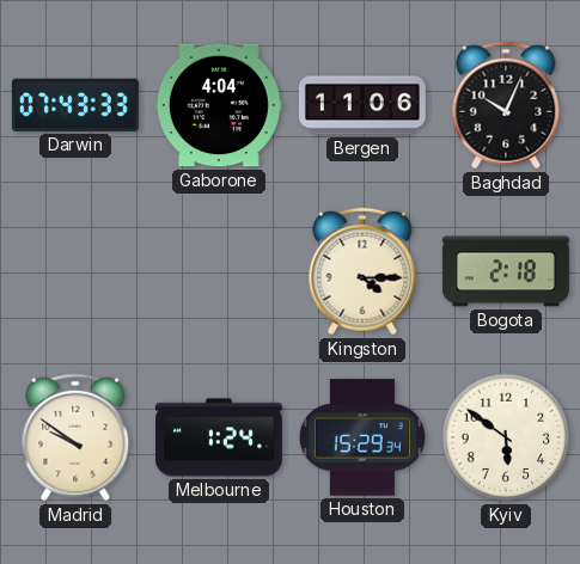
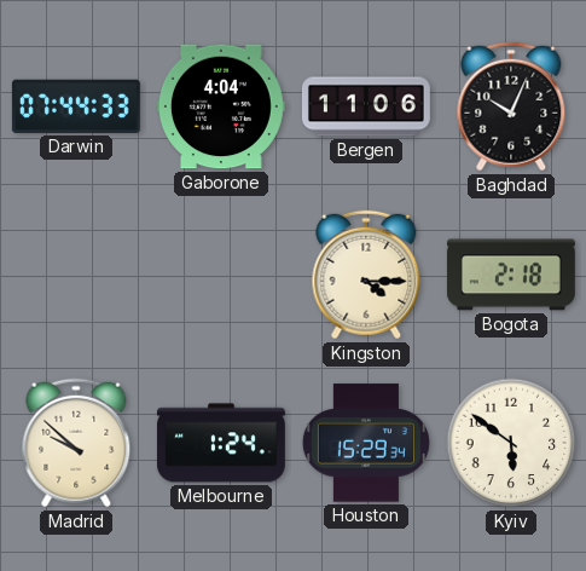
Darwin: 07:43 -> 07:44 (76, 106)
Madrid: 9:51 -> 9:52 (76, 443)
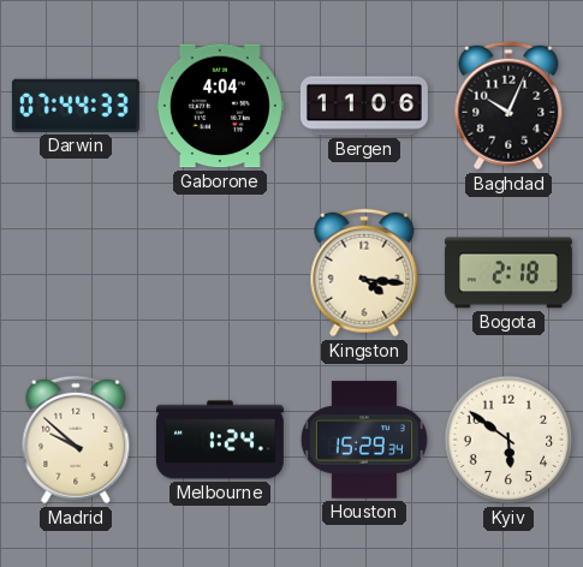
Kingston: 4:15 -> 4:16 (364, 273)
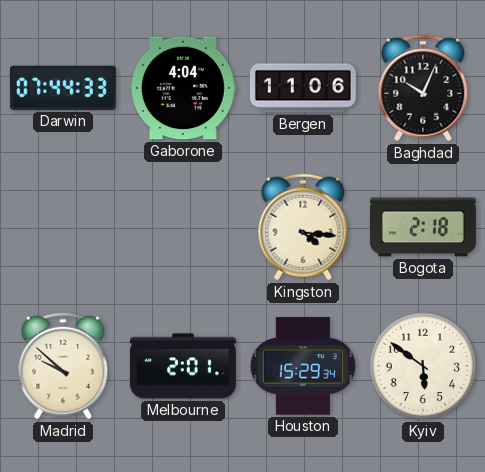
Melbourne: 1:24 -> 2:01 (183, 366)
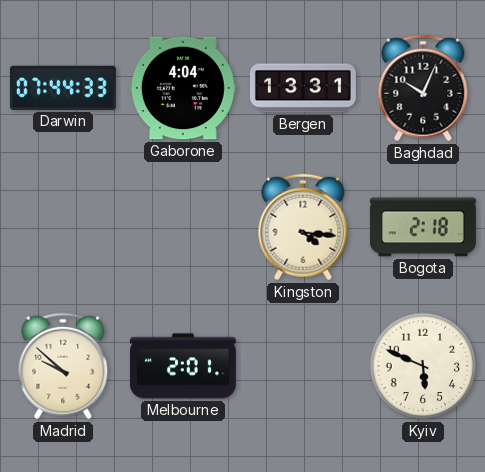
Bergen: 11:06 -> 13:31 (303, 88)
Houston: 15:29 -> none (303, 366)
Kyiv: 5:51 -> 5:49 (423, 366)
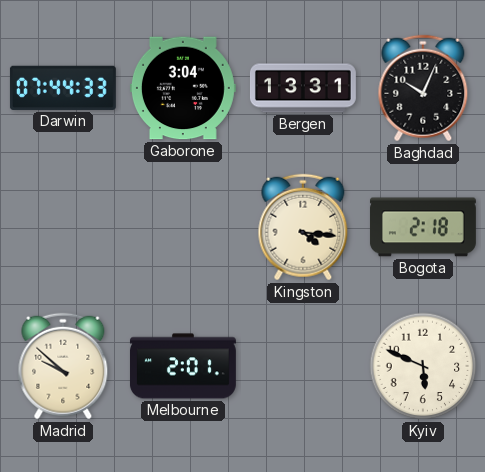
Gaborone: 4:04 -> 3:04 (183, 88)
